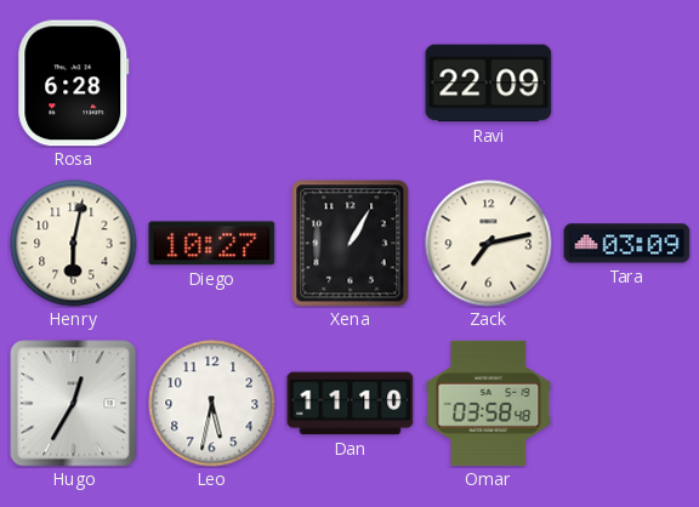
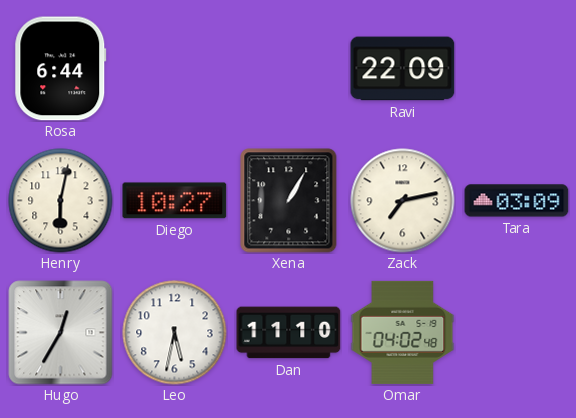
Rosa: 6:28 -> 6:44 (61, 69)
Omar: 03:58 -> 04:02 (403, 332)
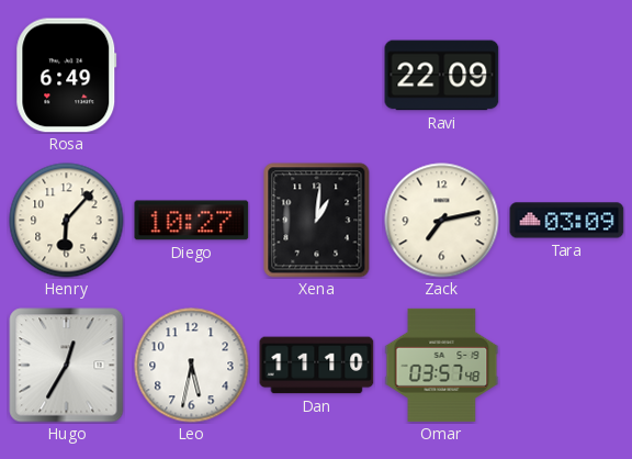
Rosa: 6:44 -> 6:49 (67, 76)
Henry: 6:02 -> 6:07 (67, 221)
Xena: 1:05 -> 1:01 (317, 221)
Omar: 04:02 -> 03:57 (442, 365)
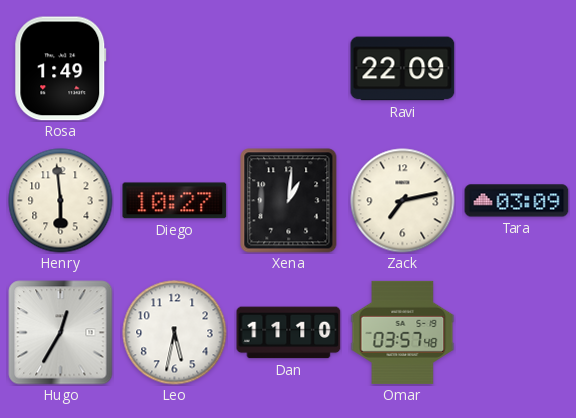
Rosa: 6:49 -> 1:49 (61, 69)
Henry: 6:07 -> 5:59 (61, 201)
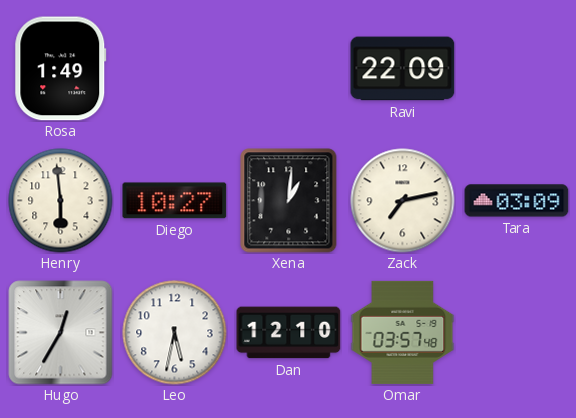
Dan: 11:10 -> 12:10 (289, 333)
